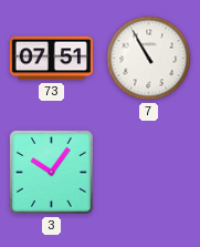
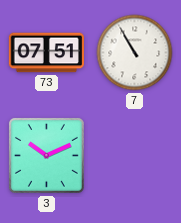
3: 10:06 -> 10:11 (46, 155)
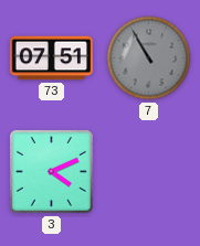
7 dial: white -> grey (149, 58)
3: 10:11 -> 4:11 (51, 171)
